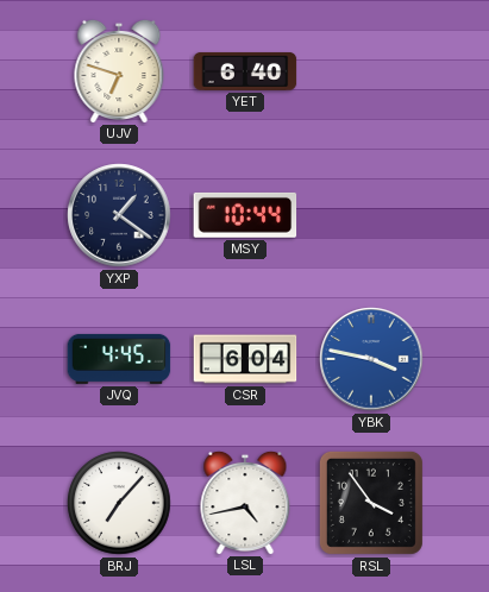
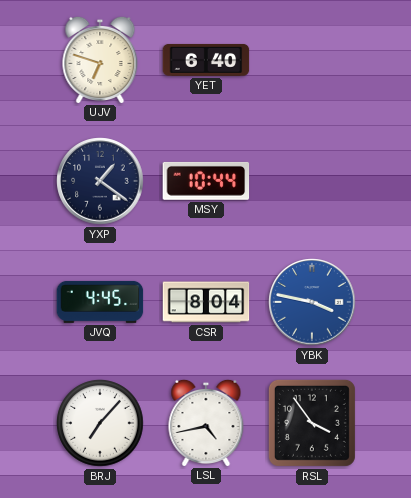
CSR: 6:04 -> 8:04 (206, 302)
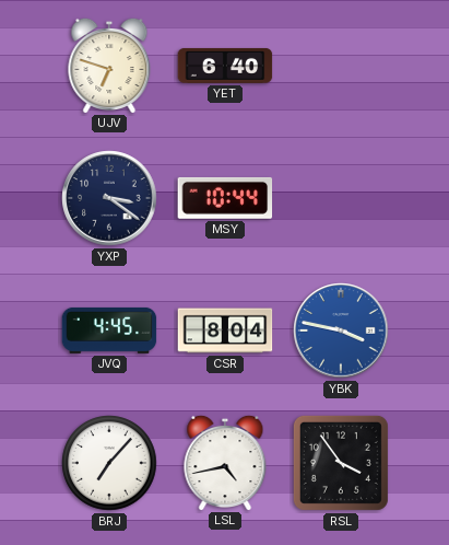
YXP: 1:21 -> 3:21 (109, 198)
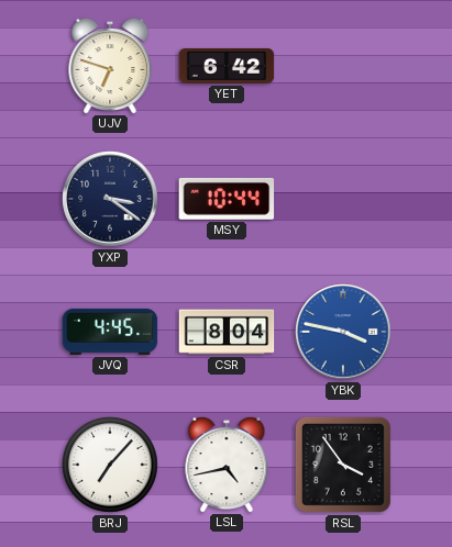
YET: 6:40 -> 6:42 (227, 66)
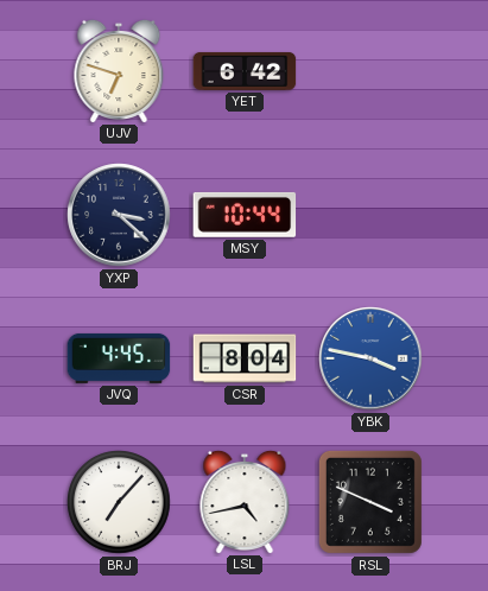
YXP: 3:21 -> 3:22 (119, 215)
RSL: 3:54 -> 3:49 (370, 502)
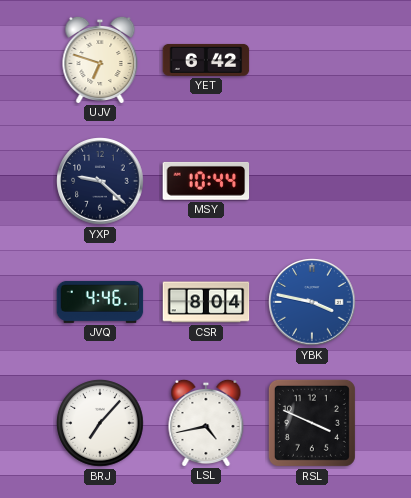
YXP: 3:22 -> 9:22 (100, 181)
JVQ: 4:45 -> 4:46 (100, 302)
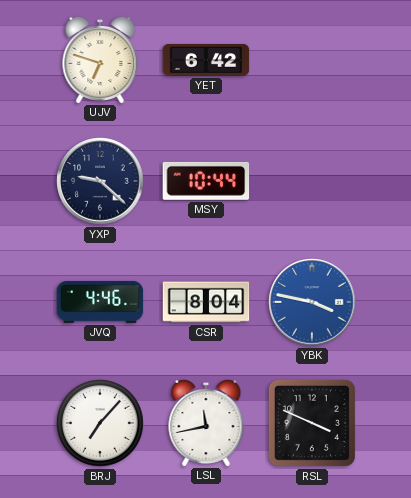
LSL: 4:43 -> 11:43 (206, 422)
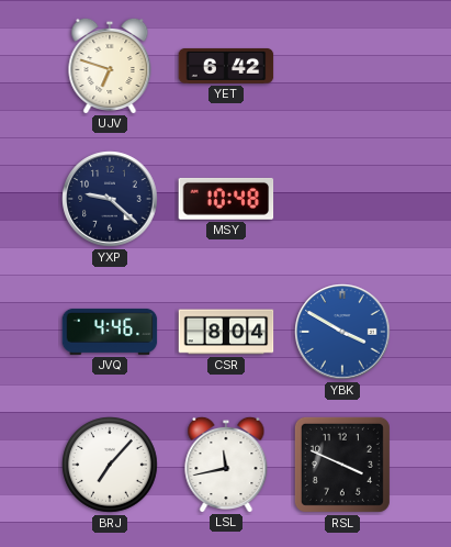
MSY: 10:44 -> 10:48 (226, 199)
YBK: 3:47 -> 3:50 (342, 332)
